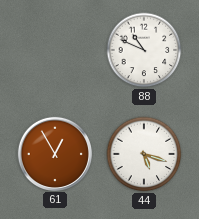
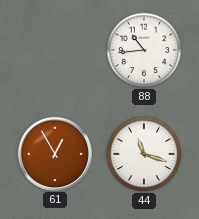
88: 10:49 -> 10:44 (144, 50)
44: 5:18 -> 11:18 (144, 154)
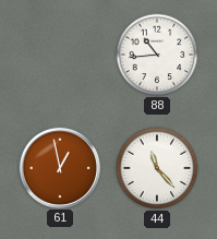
61: 12:55 -> 12:58 (59, 167)
44: 11:18 -> 11:23 (157, 168)
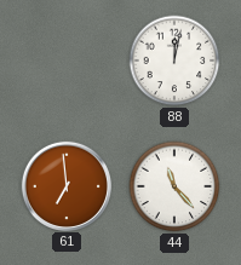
88: 10:44 -> 12:02 (174, 61)
61: 12:58 -> 6:59 (65, 185)
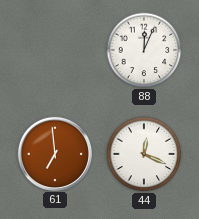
88: 12:02 -> 12:04 (144, 50)
44: 11:23 -> 12:19 (144, 154)
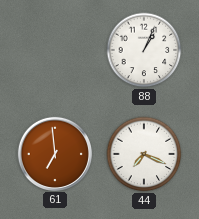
88: 12:04 -> 1:04 (144, 50)
44: 12:19 -> 7:19 (144, 154)
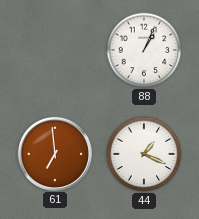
44: 7:19 -> 1:19 (144, 154)
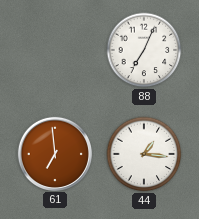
88: 1:04 -> 7:04 (144, 50)
44: 1:19 -> 1:16 (144, 154)
